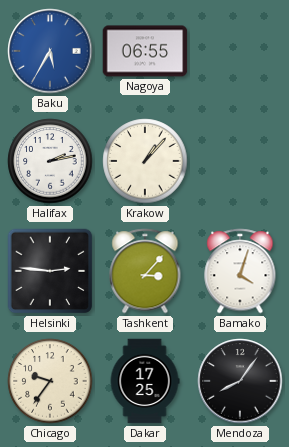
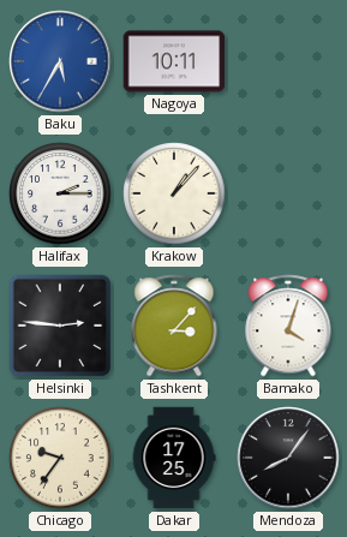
Nagoya: 06:55 -> 10:11 (174, 61)
Halifax: 2:13 -> 2:15 (60, 193)
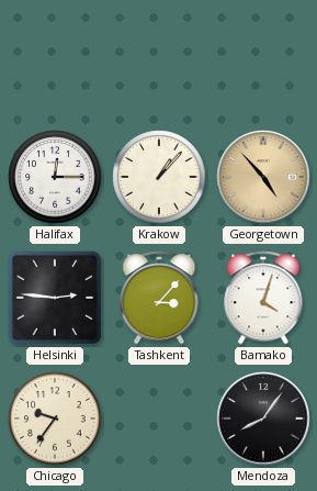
Baku: 5:35 -> none (60, 61)
Nagoya: 10:11 -> none (174, 61)
Halifax: 2:15 -> 12:15 (55, 177)
Georgetown: none -> 4:53 (263, 177)
Dakar: 17:25 -> none (174, 458)
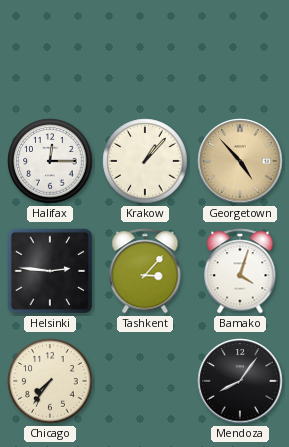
Chicago: 9:36 -> 7:36 (50, 381)
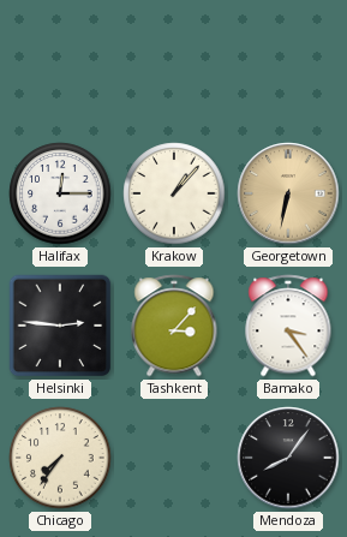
Georgetown: 4:53 -> 6:32 (288, 193)
Bamako: 4:03 -> 3:24 (288, 326)
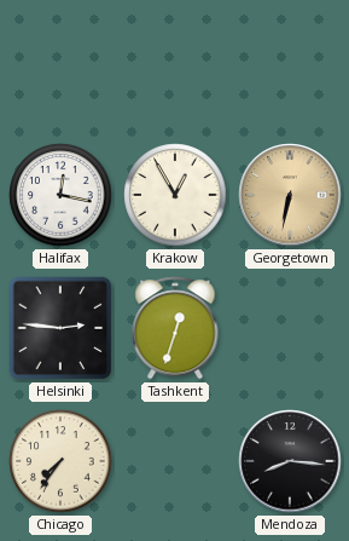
Halifax: 12:15 -> 12:17 (60, 195)
Krakow: 1:07 -> 12:55 (175, 195)
Tashkent: 3:07 -> 12:33 (175, 328)
Bamako: 3:24 -> none (288, 326)
Mendoza: 8:06 -> 8:16 (290, 461)
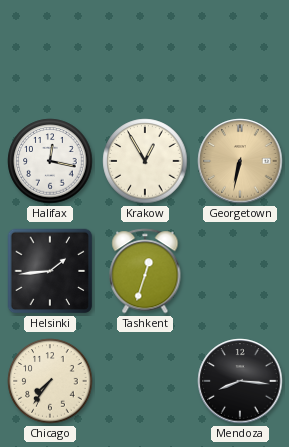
Helsinki: 2:46 -> 1:44 (50, 271)
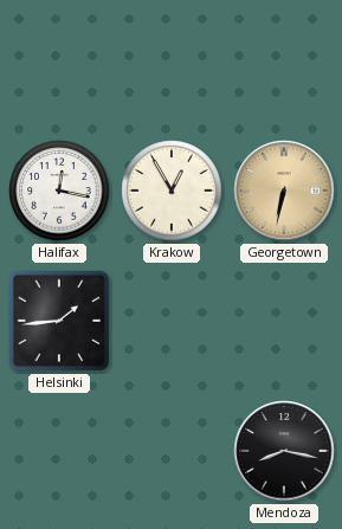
Tashkent: 12:33 -> none (145, 271)
Chicago: 7:36 -> none (50, 381)
Mendoza: 8:16 -> 8:17 (284, 451)
